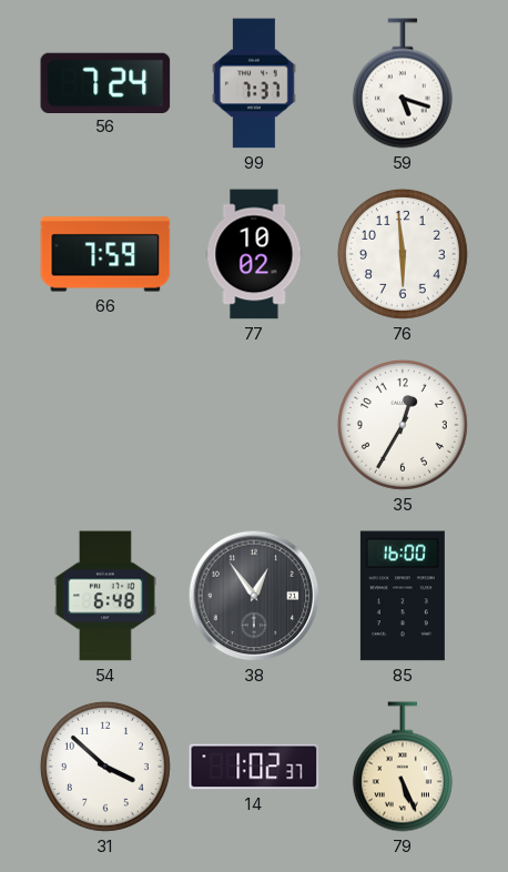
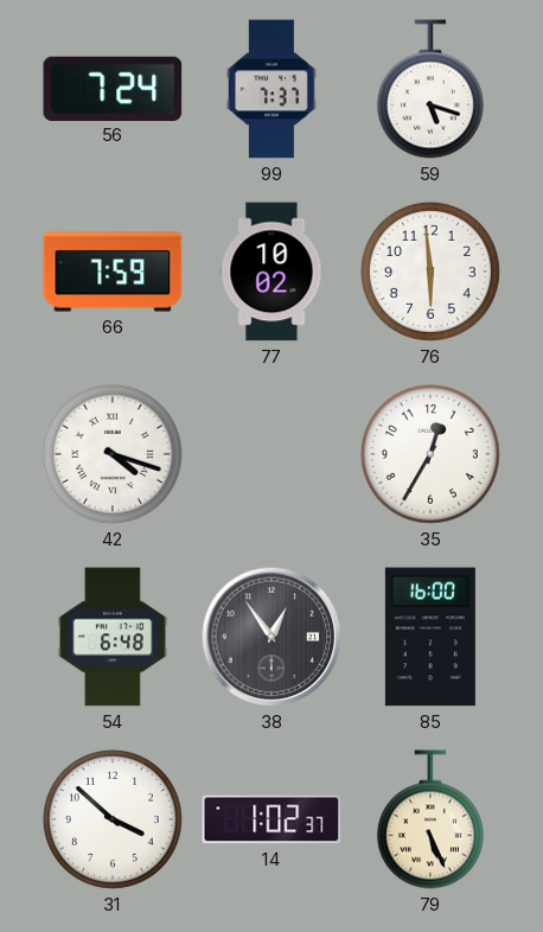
42: none -> 4:18 (113, 454)
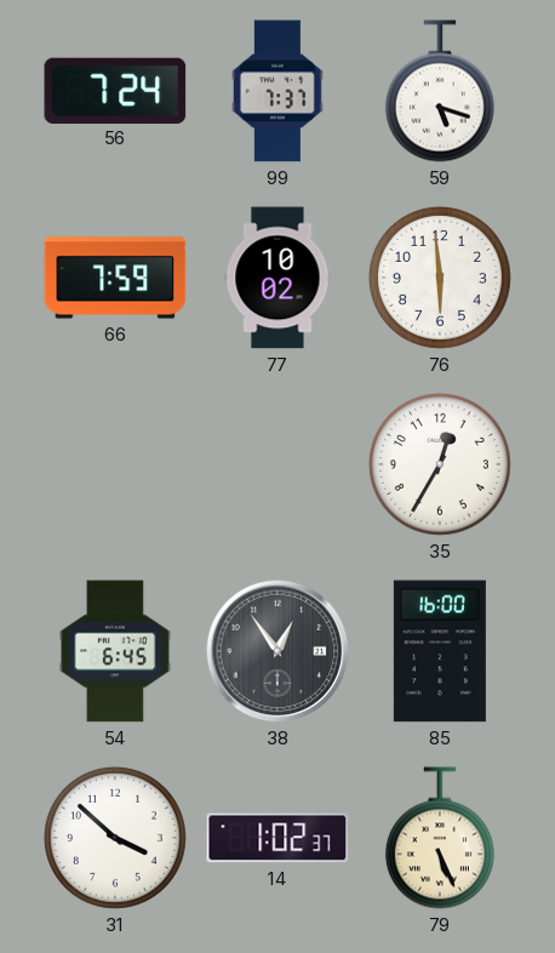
42: 4:18 -> none (113, 454)
54: 6:48 -> 6:45 (115, 651)
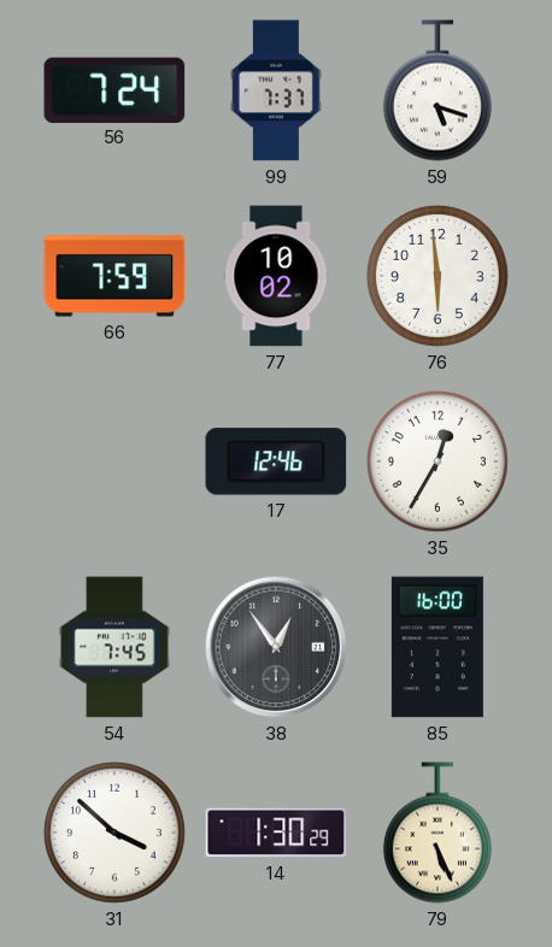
17: none -> 12:46 (276, 461)
54: 6:45 -> 7:45 (114, 647)
14: 1:02 -> 1:30 (276, 833)
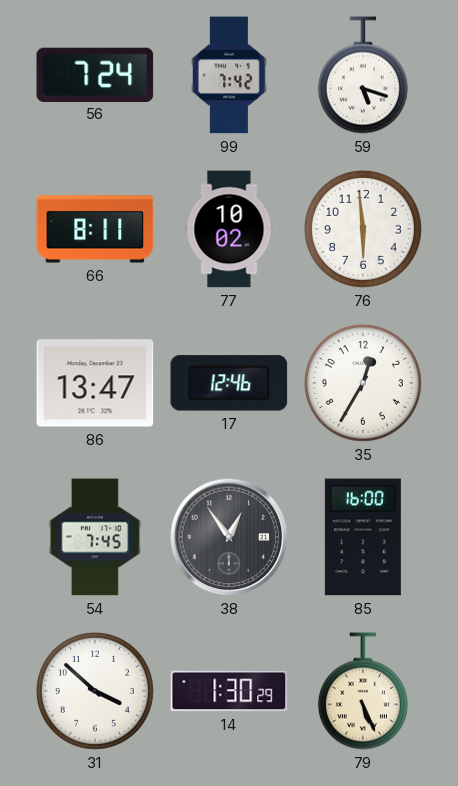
99: 7:37 -> 7:42 (230, 75)
66: 7:59 -> 8:11 (95, 229)
86: none -> 13:47 (95, 383)
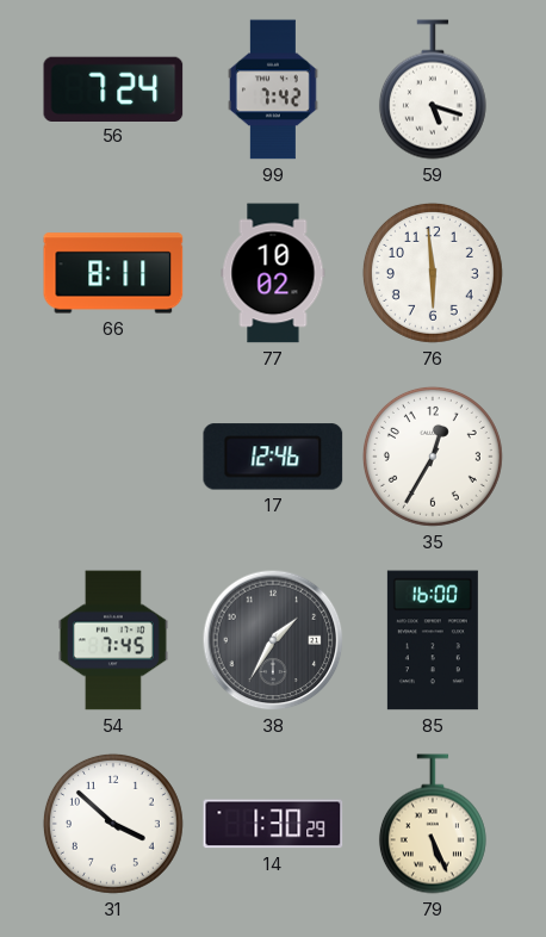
86: 13:47 -> none (95, 383)
38: 12:54 -> 1:35 (273, 640)
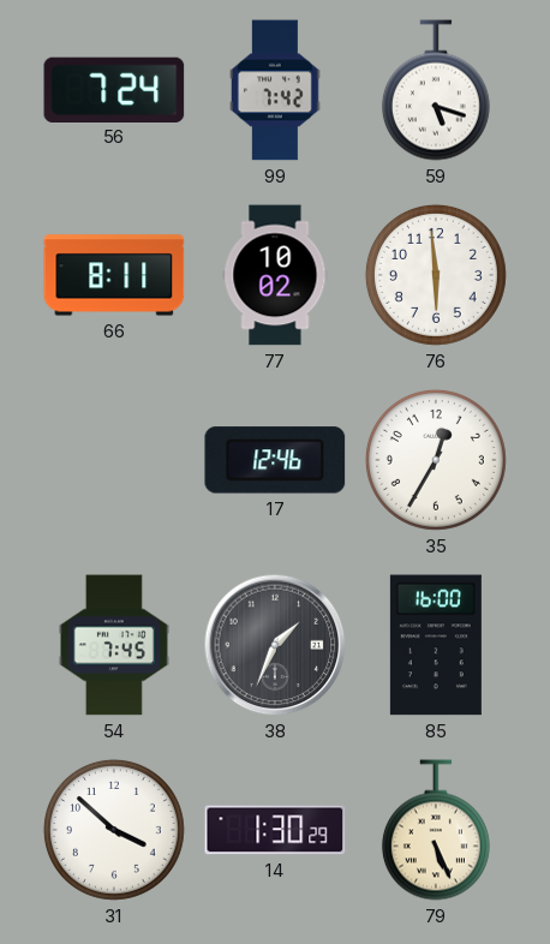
38: 1:35 -> 1:34 (275, 645)
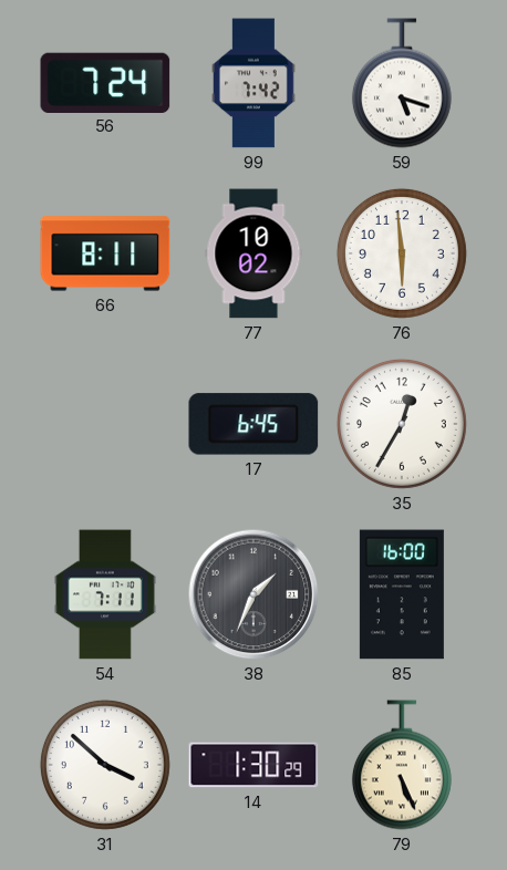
17: 12:46 -> 6:45 (253, 424)
54: 7:45 -> 7:11 (105, 594)
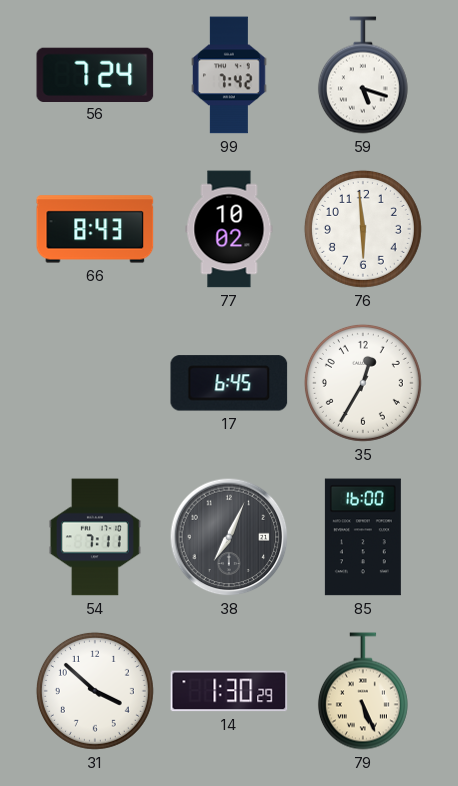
66: 8:11 -> 8:43 (95, 229)
38: 1:34 -> 7:04 (229, 537)
